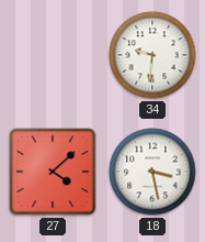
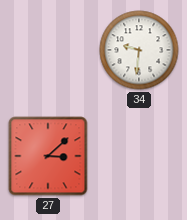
27: 4:08 -> 3:08 (48, 156)
18: 3:28 -> none (152, 172)
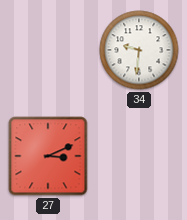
27: 3:08 -> 3:11 (48, 156)
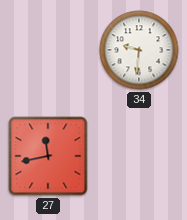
27: 3:11 -> 11:43 (48, 156)
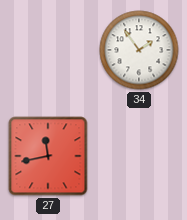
34: 9:31 -> 1:54 (139, 50)
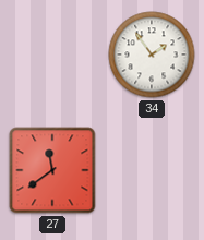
27: 11:43 -> 11:39 (52, 170)
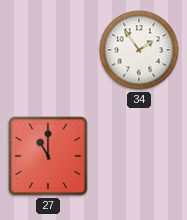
27: 11:39 -> 11:00 (48, 156)
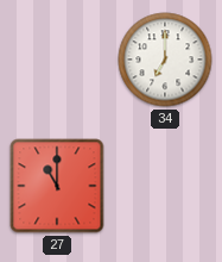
34: 1:54 -> 7:00 (165, 60)
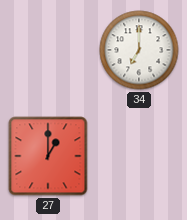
27: 11:00 -> 1:00 (48, 156)
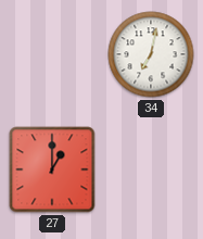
34: 7:00 -> 7:02 (151, 54)
